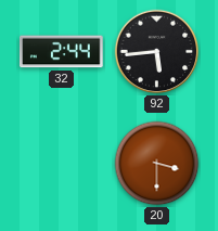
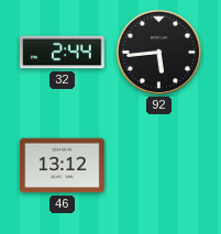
46: none -> 13:12 (63, 166)
20: 3:30 -> none (157, 164)
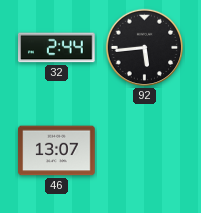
46: 13:12 -> 13:07 (57, 151)
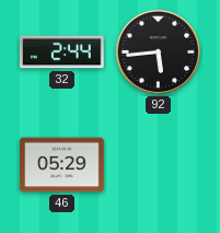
46: 13:07 -> 05:29 (62, 165)
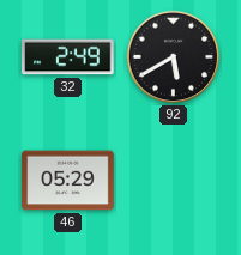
32: 2:44 -> 2:49 (68, 57)
92: 5:44 -> 5:40 (174, 57)
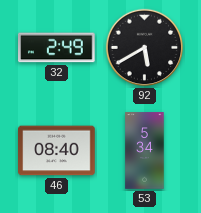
46: 05:29 -> 08:40 (57, 151)
53: none -> 5:34 (145, 151)
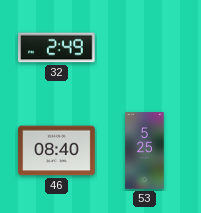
92: 5:40 -> none (145, 48)
53: 5:34 -> 5:25 (145, 151)
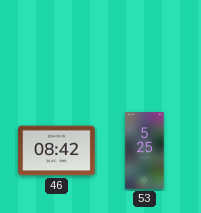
32: 2:49 -> none (57, 48)
46: 08:40 -> 08:42 (57, 151)
